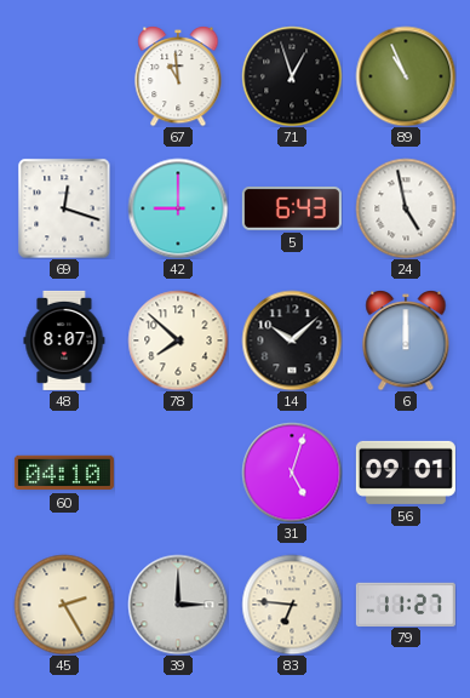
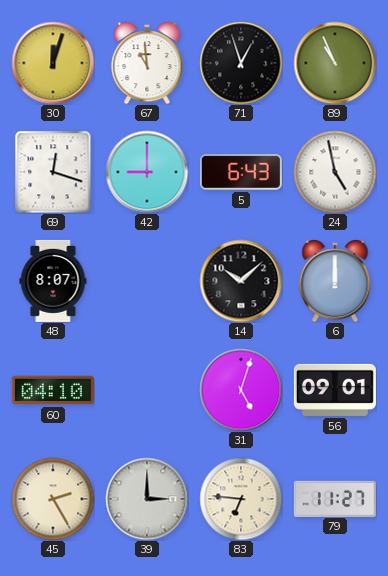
30: none -> 12:03 (53, 63)
78: 7:52 -> none (178, 341)
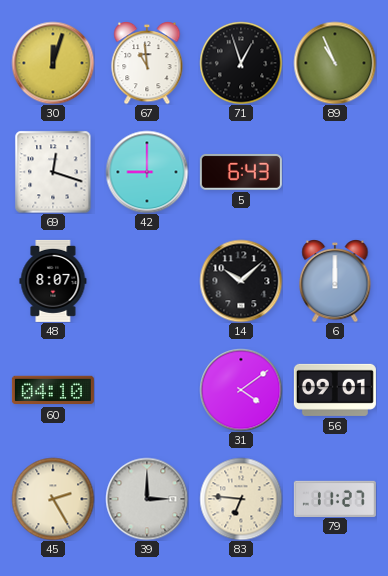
24: 4:58 -> none (335, 172)
31: 5:03 -> 4:09 (241, 390)
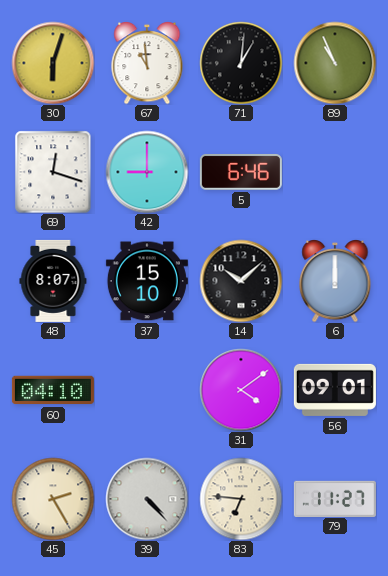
30: 12:03 -> 6:03 (53, 63)
71: 12:57 -> 1:01 (241, 63)
5: 6:43 -> 6:46 (241, 172)
37: none -> 15:10 (147, 281)
39: 3:00 -> 4:23 (147, 499)
